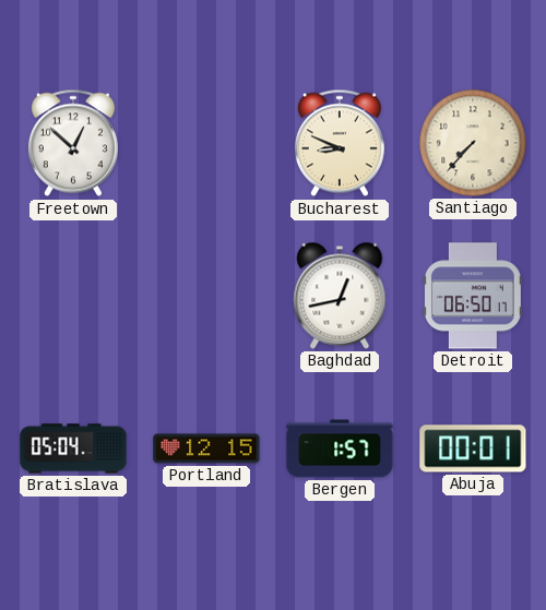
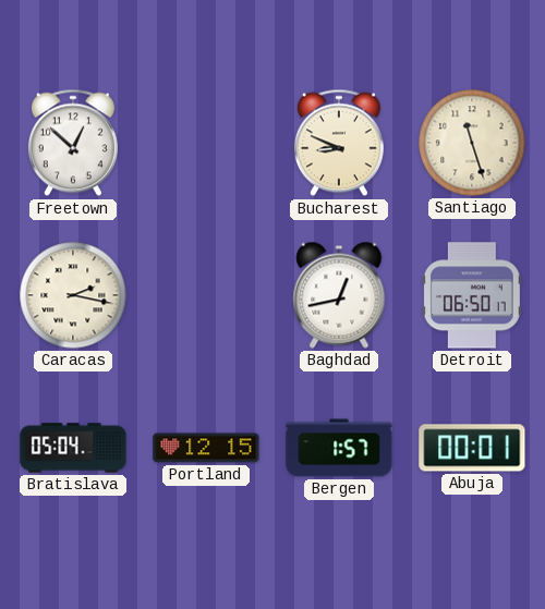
Santiago: 7:37 -> 11:27 (472, 143)
Caracas: none -> 2:17 (73, 295)
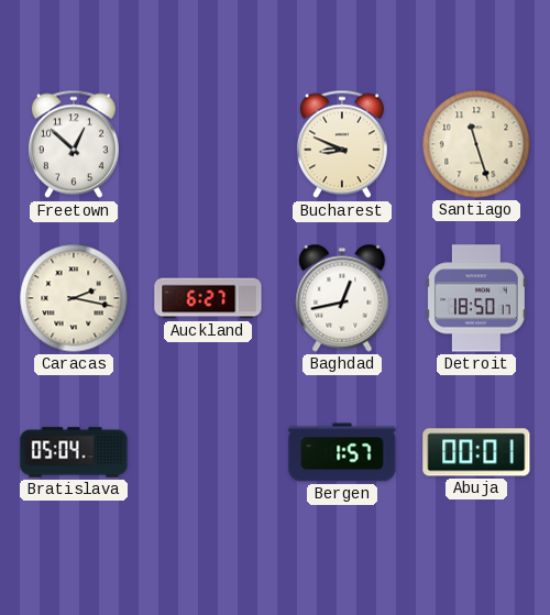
Auckland: none -> 6:27 (208, 298)
Detroit: 06:50 -> 18:50 (476, 298)
Portland: 12:15 -> none (206, 448)
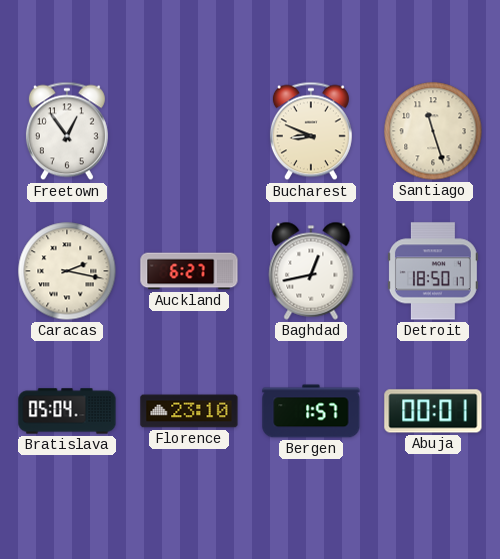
Freetown: 12:52 -> 12:54 (67, 131)
Florence: none -> 23:10 (189, 411)
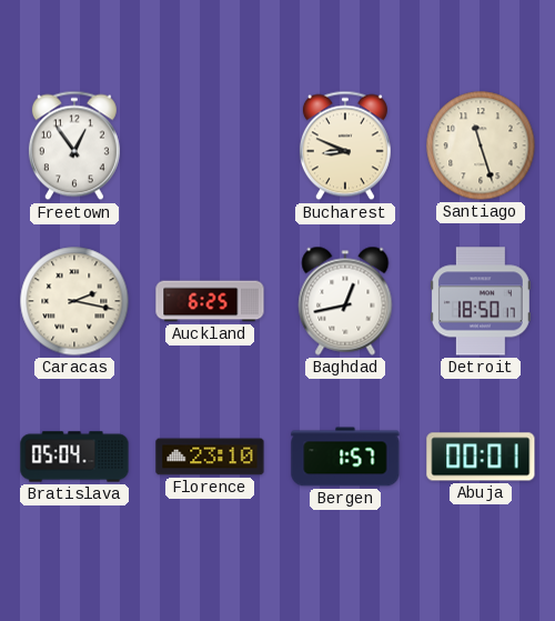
Auckland: 6:27 -> 6:25 (210, 301)
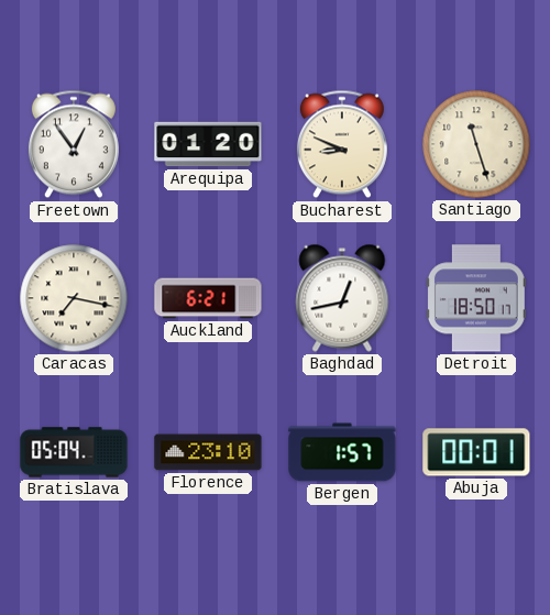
Arequipa: none -> 01:20 (208, 144)
Caracas: 2:17 -> 7:17 (74, 298)
Auckland: 6:25 -> 6:21 (208, 298)
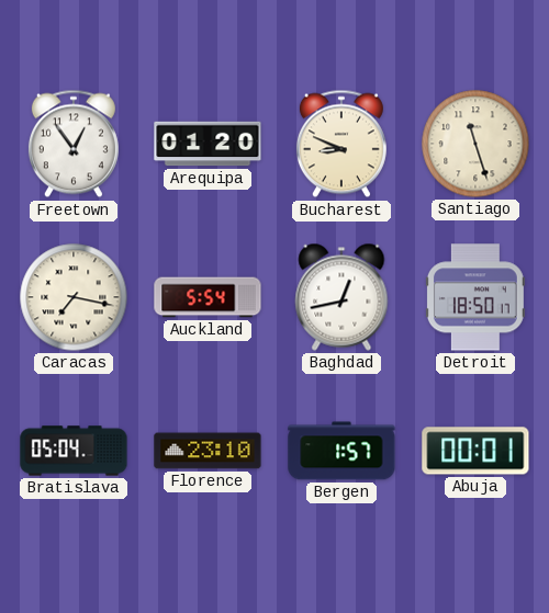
Auckland: 6:21 -> 5:54 (208, 297)
